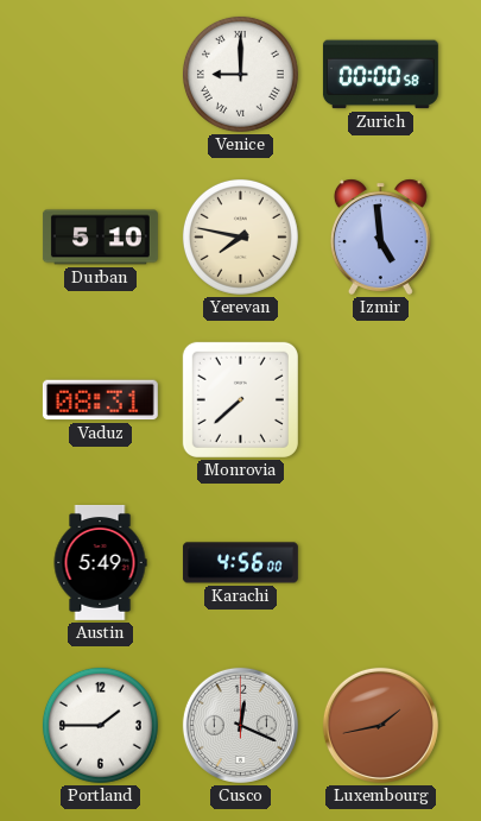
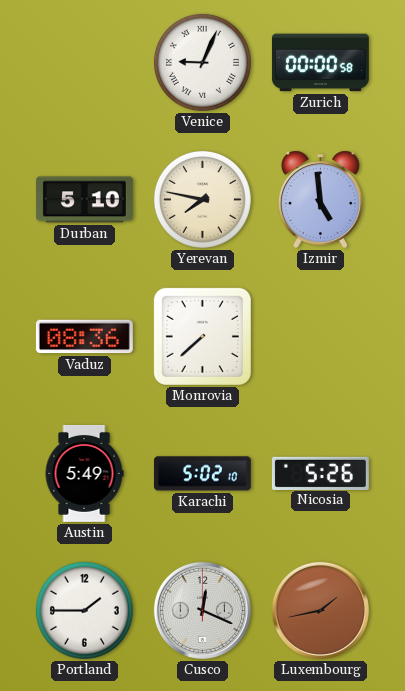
Venice: 9:00 -> 9:04 (202, 62)
Vaduz: 08:31 -> 08:36 (84, 337)
Karachi: 4:56 -> 5:02 (202, 474)
Nicosia: none -> 5:26 (320, 473)
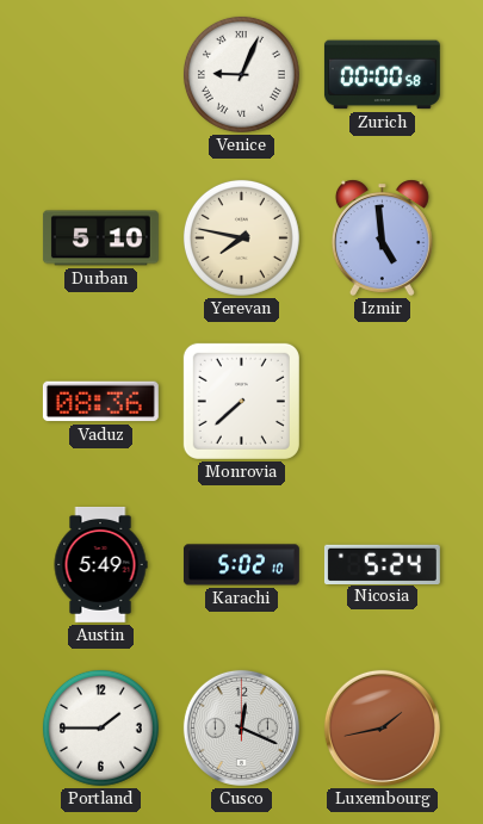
Nicosia: 5:26 -> 5:24 (382, 564)
